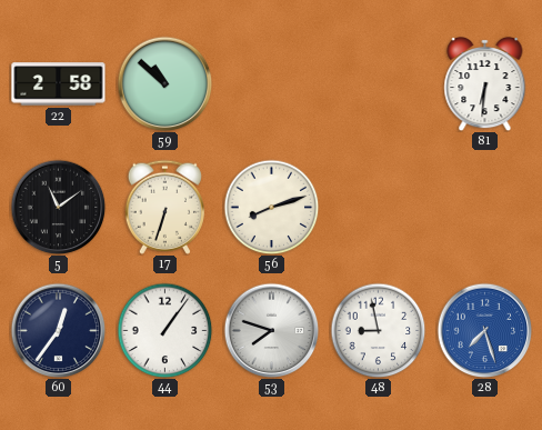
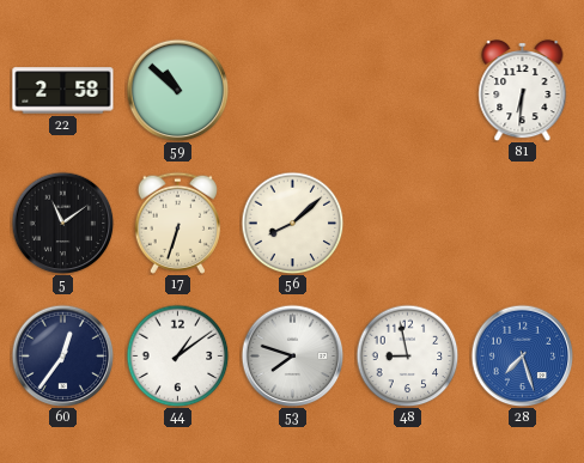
56: 8:12 -> 8:08 (292, 223)
44: 1:06 -> 1:09 (177, 355)
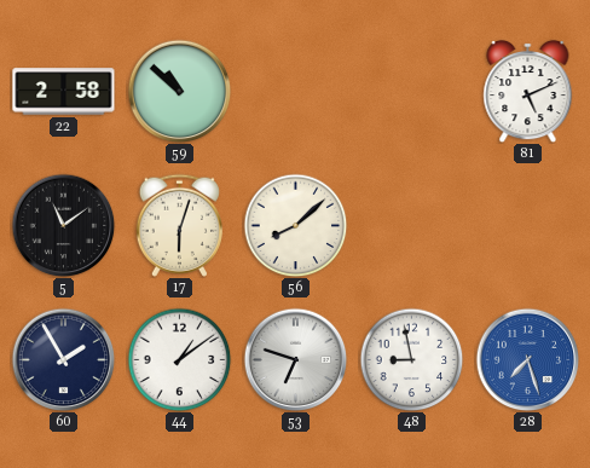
81: 6:31 -> 5:11 (528, 91)
17: 6:33 -> 6:03 (179, 225)
60: 12:36 -> 1:55 (63, 359)
53: 7:48 -> 6:48 (295, 359)
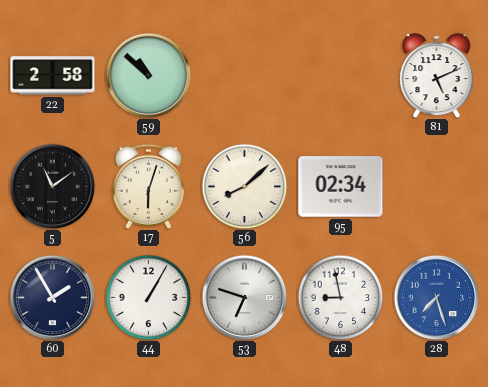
95: none -> 02:34 (341, 187)
44: 1:09 -> 1:05 (148, 297)
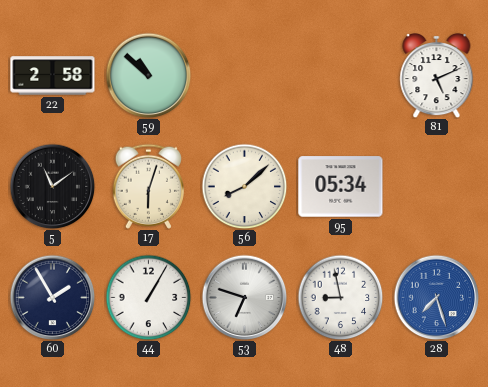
95: 02:34 -> 05:34 (341, 187)
